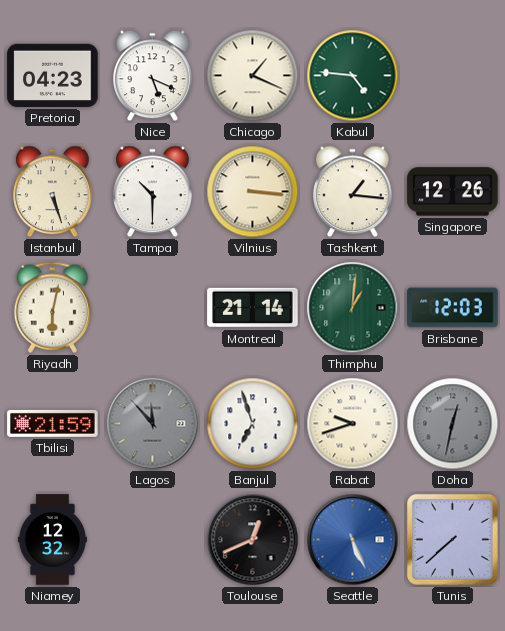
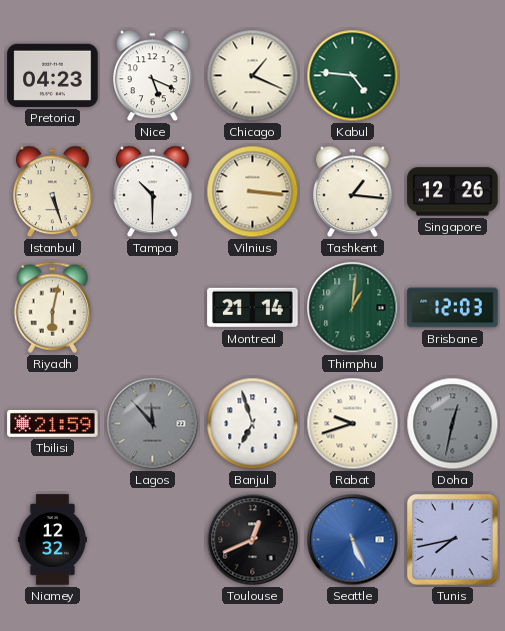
Tunis: 7:38 -> 7:43 (452, 539)
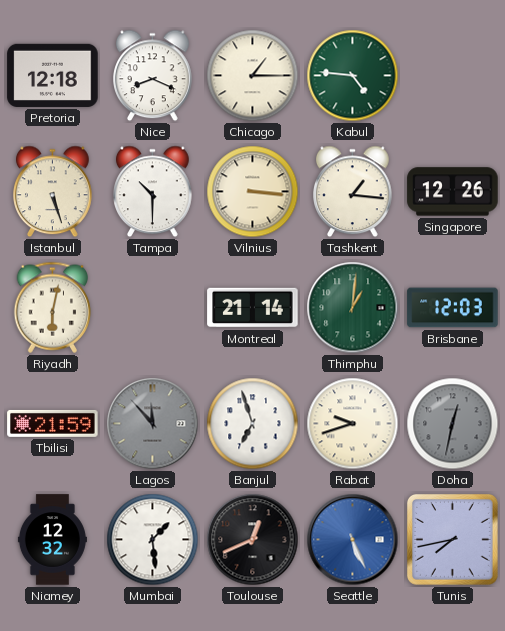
Pretoria: 04:23 -> 12:18 (53, 75)
Nice: 5:19 -> 8:19 (153, 76)
Chicago: 1:19 -> 1:15 (253, 76)
Mumbai: none -> 1:29 (153, 540)
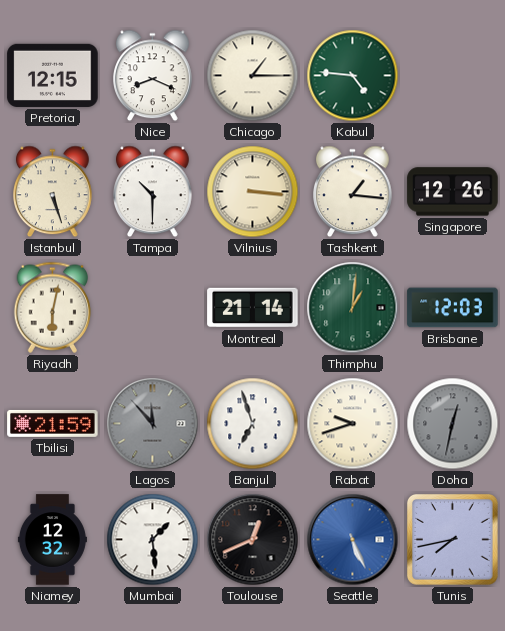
Pretoria: 12:18 -> 12:15 (53, 75)
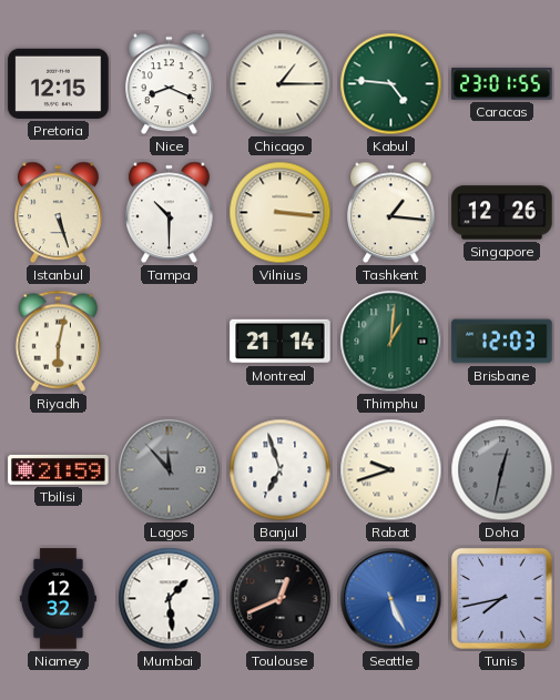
Caracas: none -> 23:01 (502, 84)
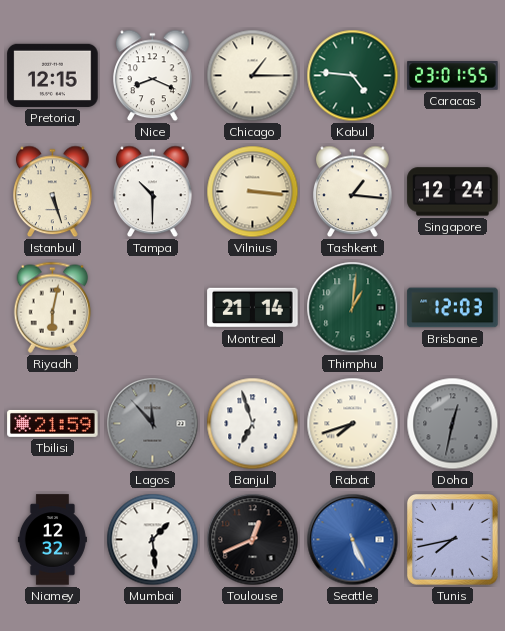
Singapore: 12:26 -> 12:24 (453, 192)
Rabat: 9:42 -> 7:42 (353, 424)
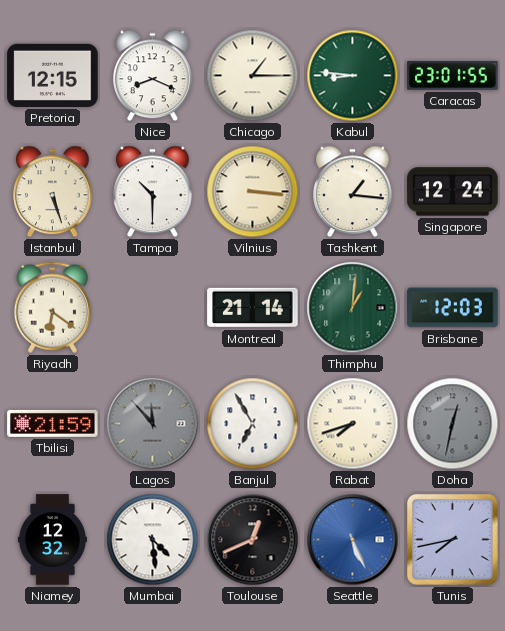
Kabul: 4:46 -> 8:46 (353, 76)
Riyadh: 6:02 -> 6:21 (53, 307)
Banjul: 6:57 -> 6:55 (253, 424)
Mumbai: 1:29 -> 4:29 (153, 540)
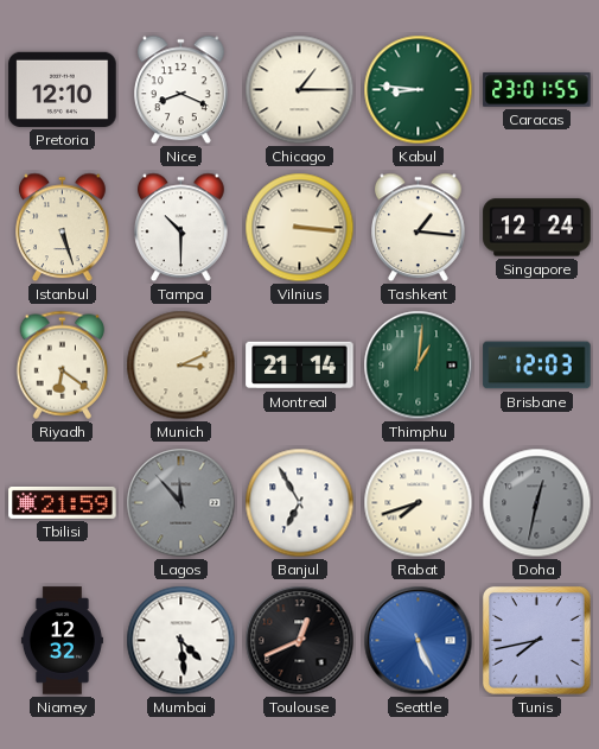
Pretoria: 12:15 -> 12:10 (63, 89)
Munich: none -> 3:11 (181, 366)
